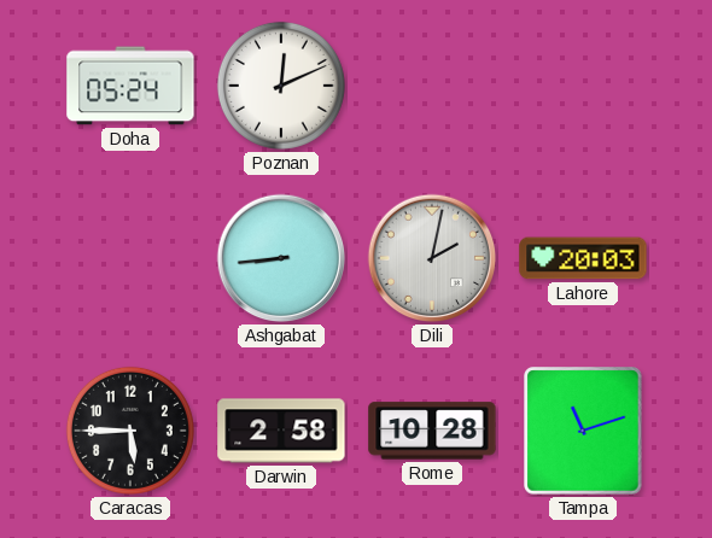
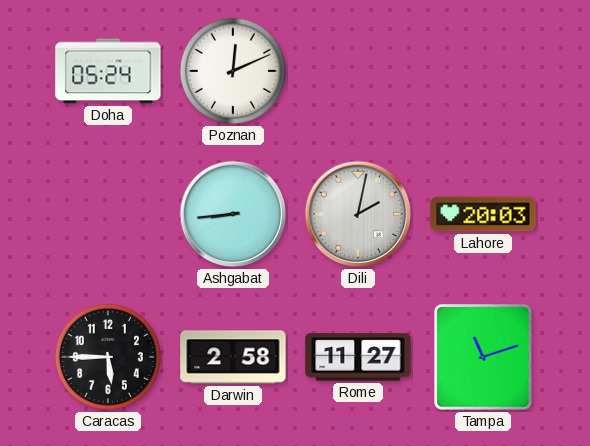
Rome: 10:28 -> 11:27 (358, 357)
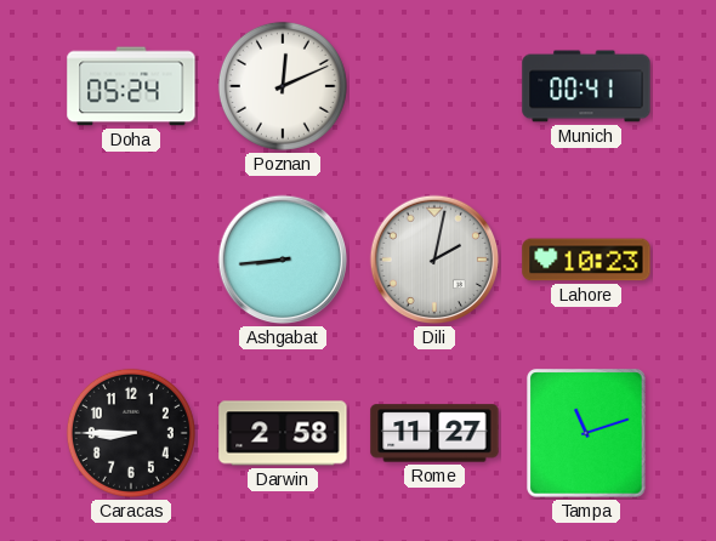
Munich: none -> 00:41 (586, 86)
Lahore: 20:03 -> 10:23 (586, 260)
Caracas: 5:45 -> 8:45 (131, 433)
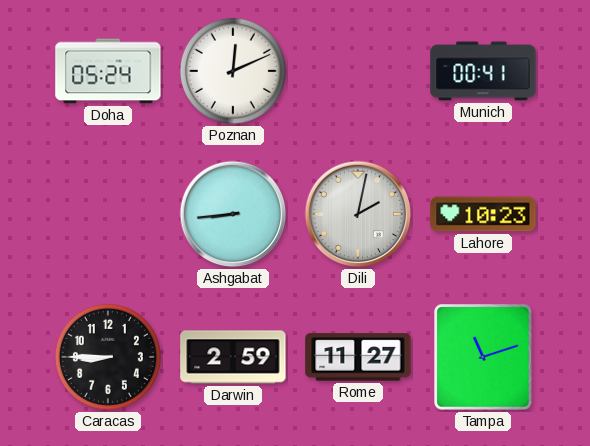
Darwin: 2:58 -> 2:59 (233, 357)
